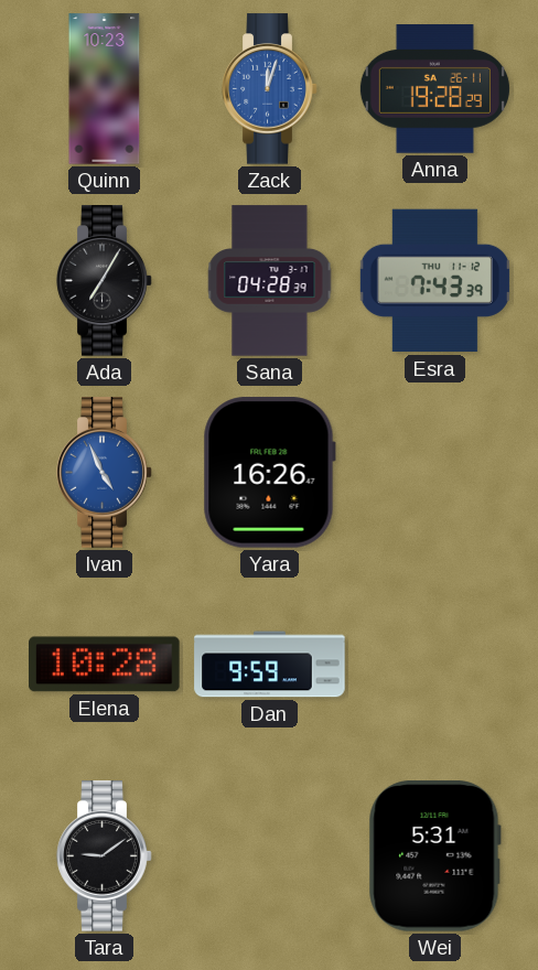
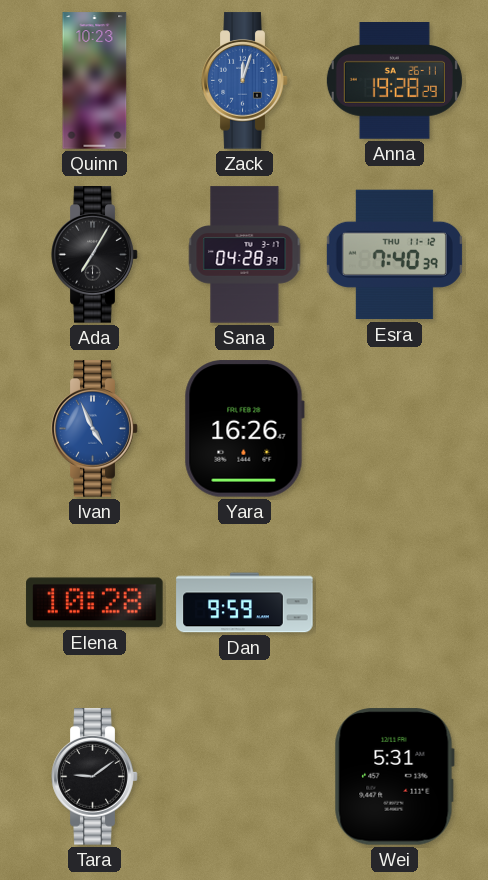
Esra: 7:43 -> 7:40 (394, 255)
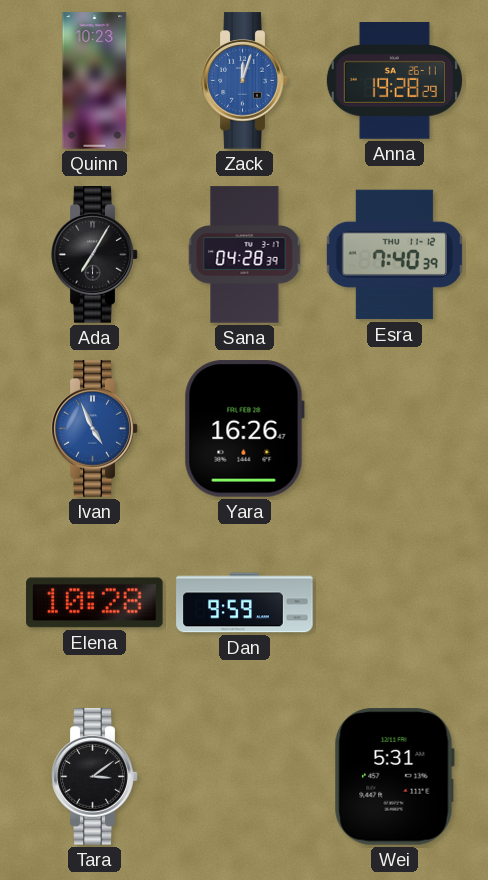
Tara: 9:09 -> 3:09 (95, 777)
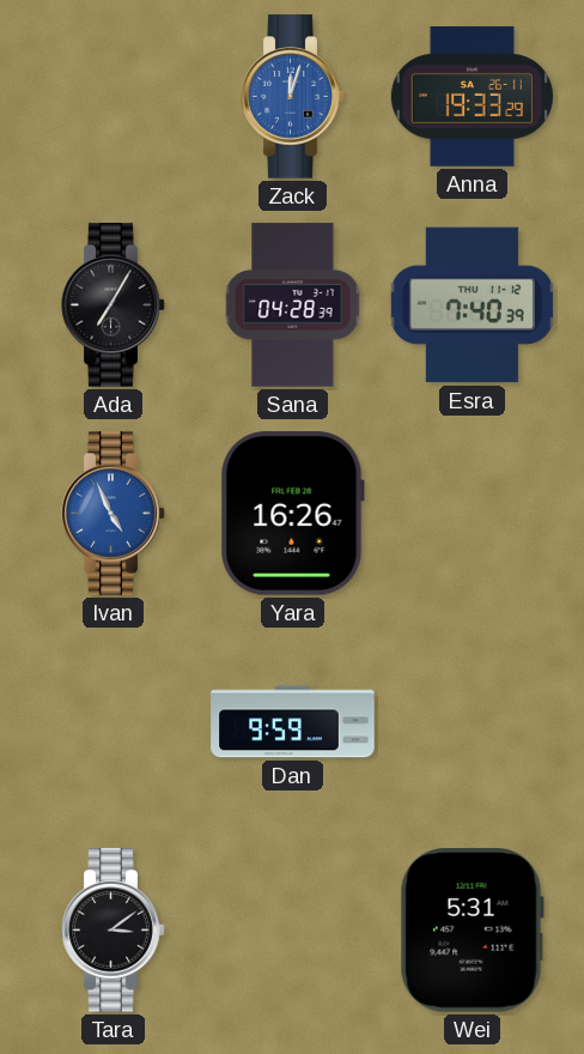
Quinn: 10:23 -> none (95, 81)
Anna: 19:28 -> 19:33 (472, 97)
Elena: 10:28 -> none (95, 603)
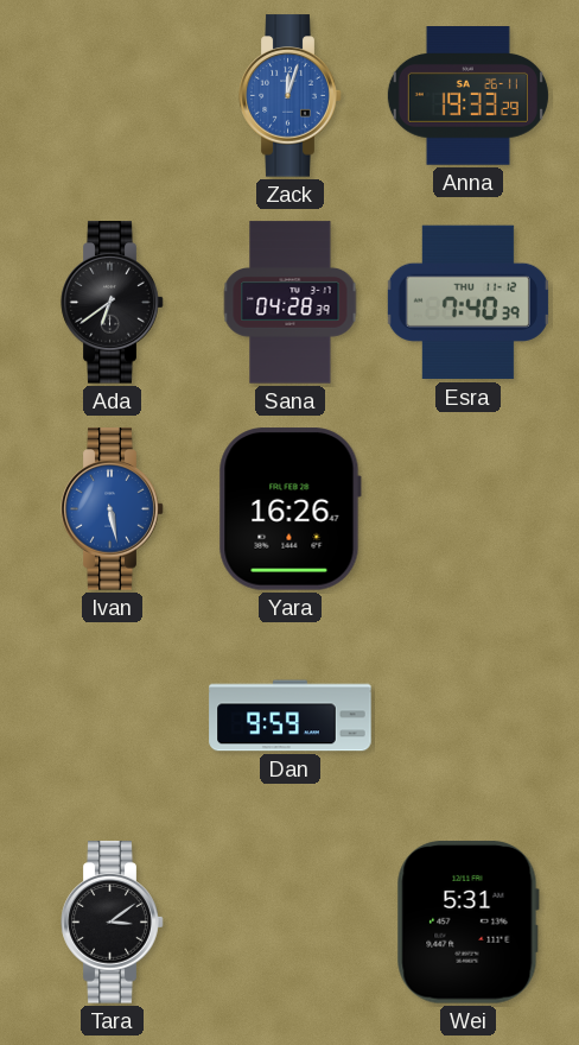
Ada: 7:05 -> 6:39 (113, 303)
Ivan: 4:56 -> 5:28 (113, 509)
